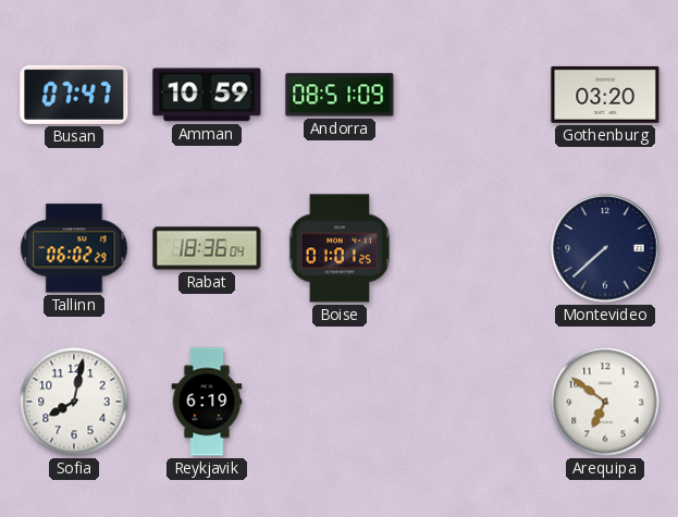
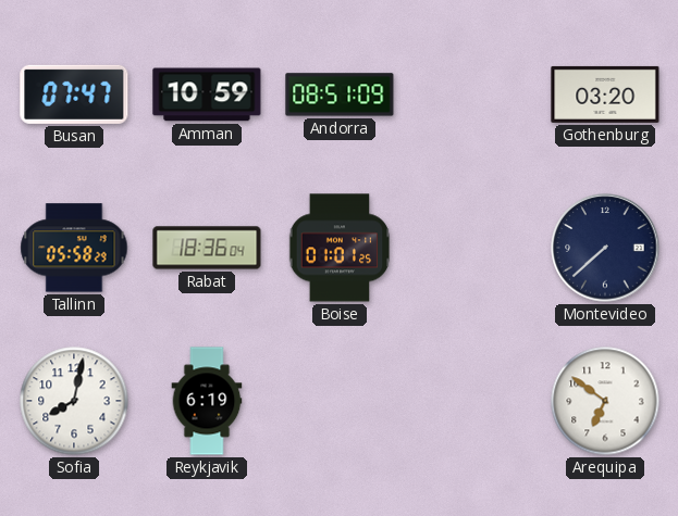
Tallinn: 06:02 -> 05:58 (74, 248)
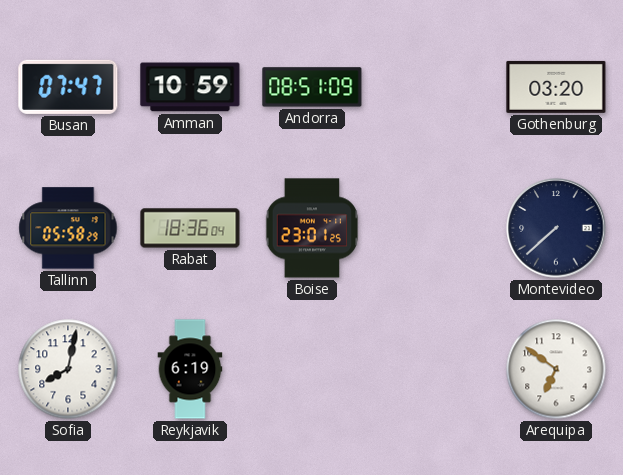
Boise: 01:01 -> 23:01 (312, 228)
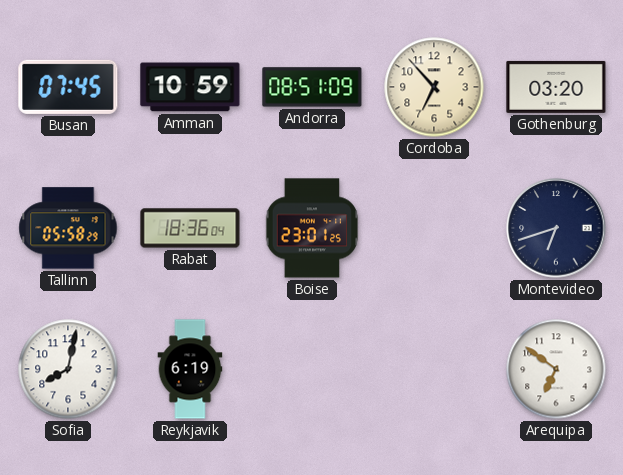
Busan: 07:47 -> 07:45 (68, 87)
Cordoba: none -> 6:53 (434, 87)
Montevideo: 7:38 -> 6:42 (556, 228)
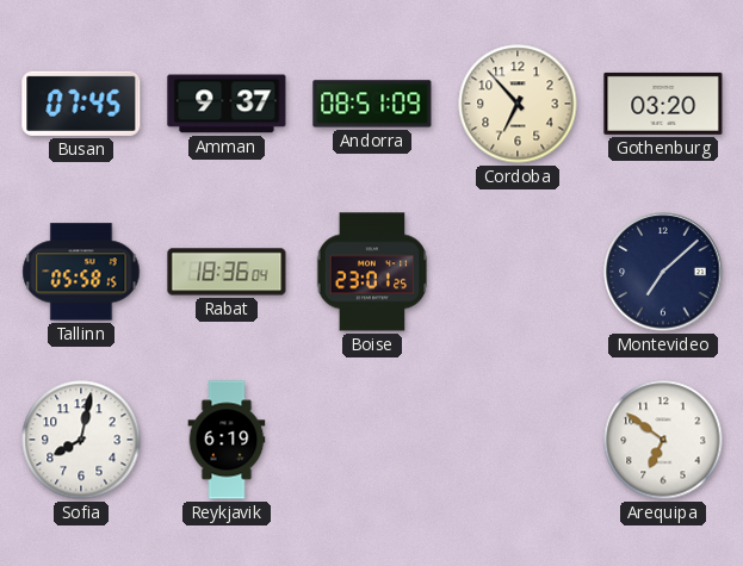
Amman: 10:59 -> 9:37 (227, 104)
Tallinn: 05:58:29 -> 05:58:15 (81, 272)
Montevideo: 6:42 -> 7:08 (663, 272)
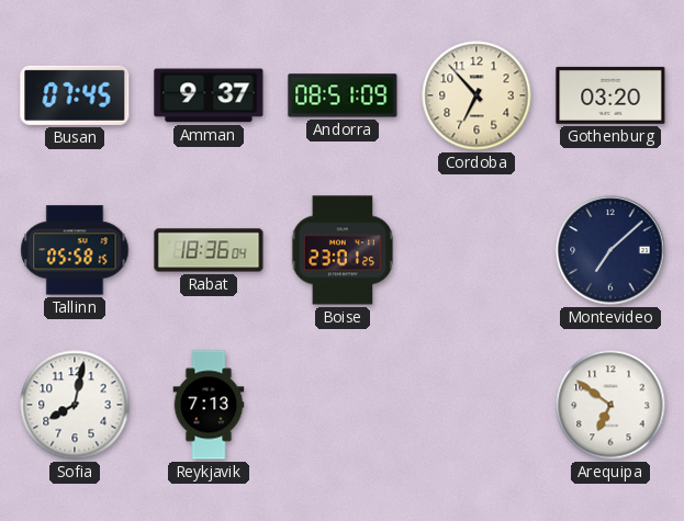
Reykjavik: 6:19 -> 7:13 (209, 405)
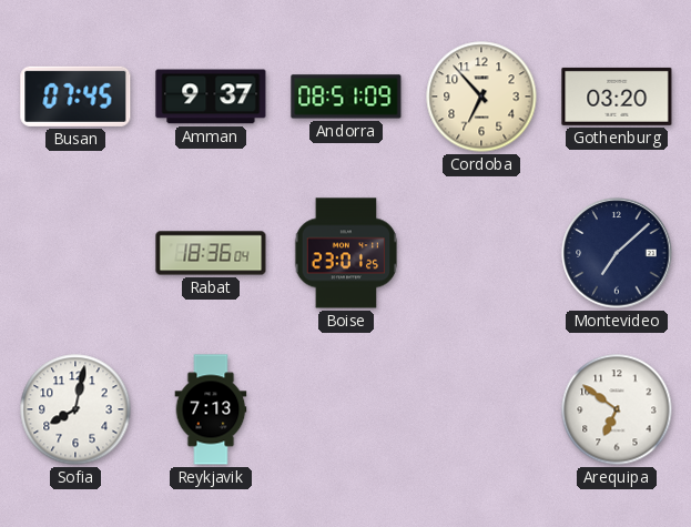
Tallinn: 05:58 -> none (75, 250)
